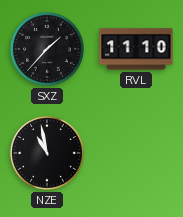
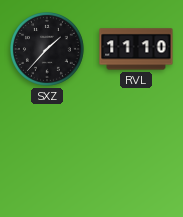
NZE: 10:58 -> none (48, 154)
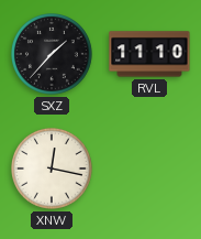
XNW: none -> 12:17 (53, 170)
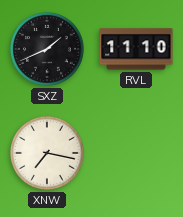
SXZ: 1:37 -> 1:41 (48, 50)
XNW: 12:17 -> 7:17 (48, 154)
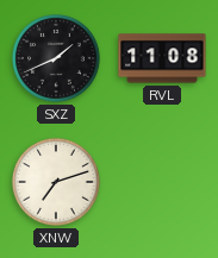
RVL: 11:10 -> 11:08 (162, 58)
XNW: 7:17 -> 7:12 (57, 183)
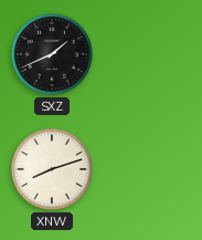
RVL: 11:08 -> none (162, 58)
XNW: 7:12 -> 8:12 (53, 170)
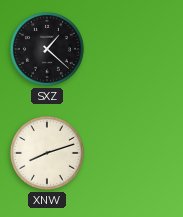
SXZ: 1:41 -> 1:22 (48, 50)
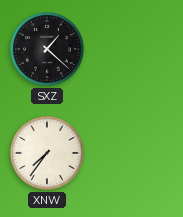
XNW: 8:12 -> 7:36 (48, 154)
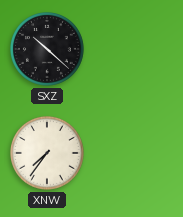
SXZ: 1:22 -> 10:22 (48, 50)
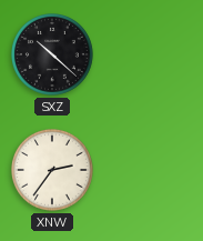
XNW: 7:36 -> 2:36 (53, 171)
